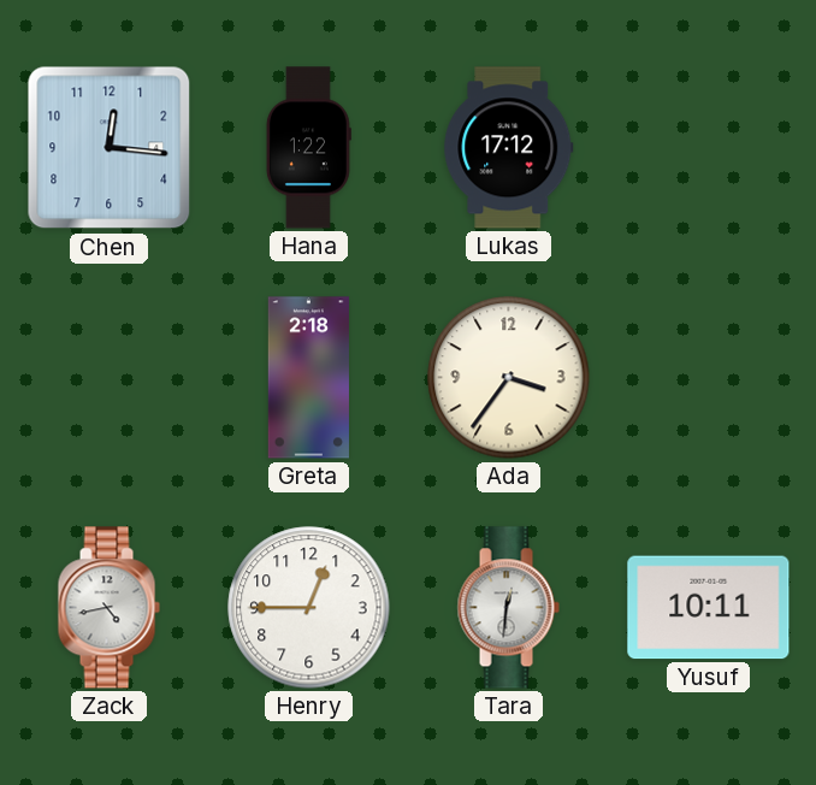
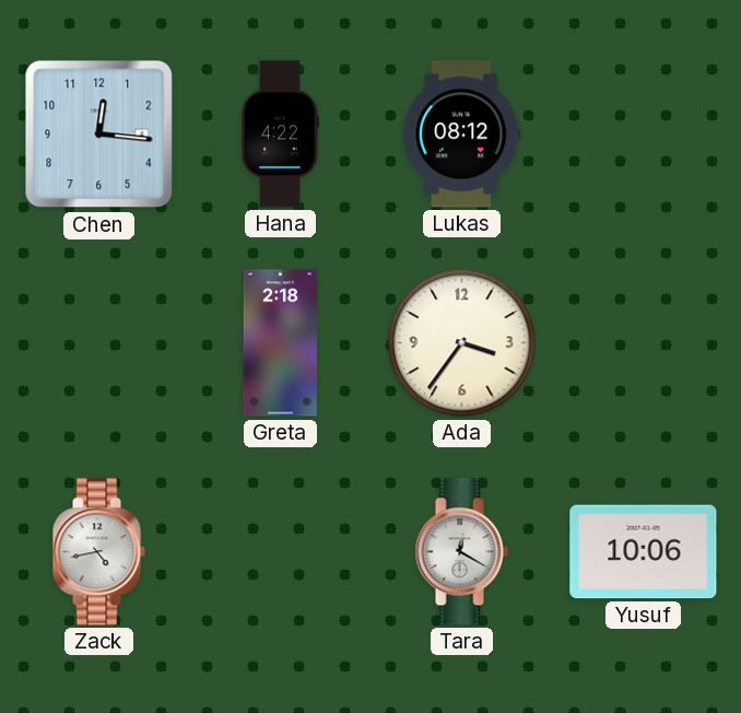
Hana: 1:22 -> 4:22 (280, 135)
Lukas: 17:12 -> 08:12 (462, 135)
Henry: 12:45 -> none (309, 608)
Tara: 12:31 -> 12:20 (461, 552)
Yusuf: 10:11 -> 10:06 (644, 552)
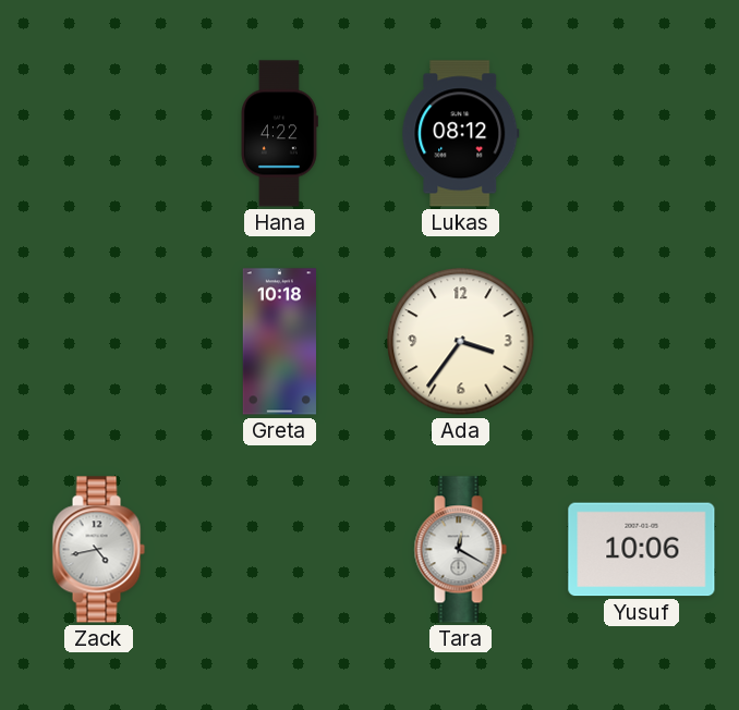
Chen: 12:16 -> none (99, 135)
Greta: 2:18 -> 10:18 (279, 342)
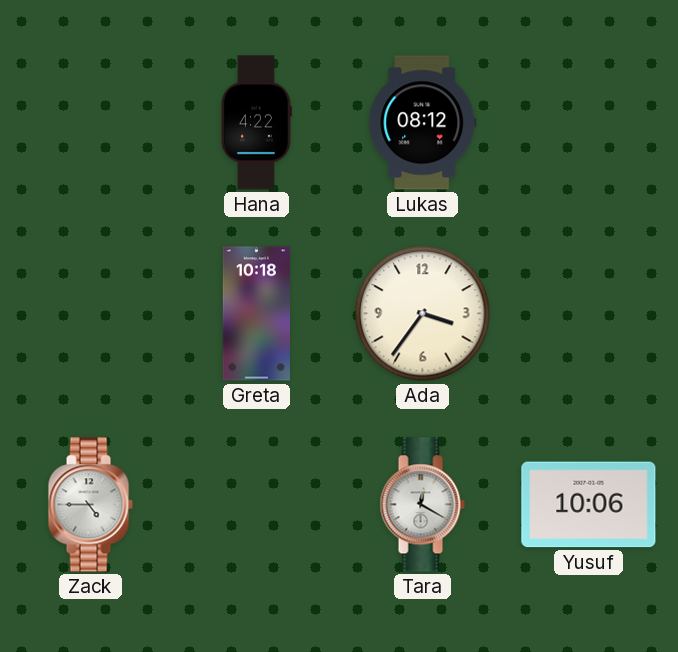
Zack: 4:43 -> 4:45 (90, 505)
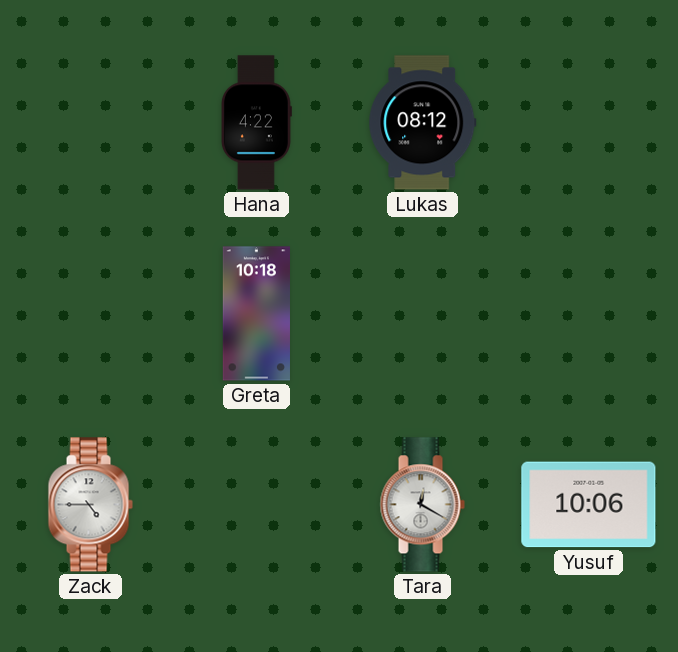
Ada: 3:36 -> none (423, 314)
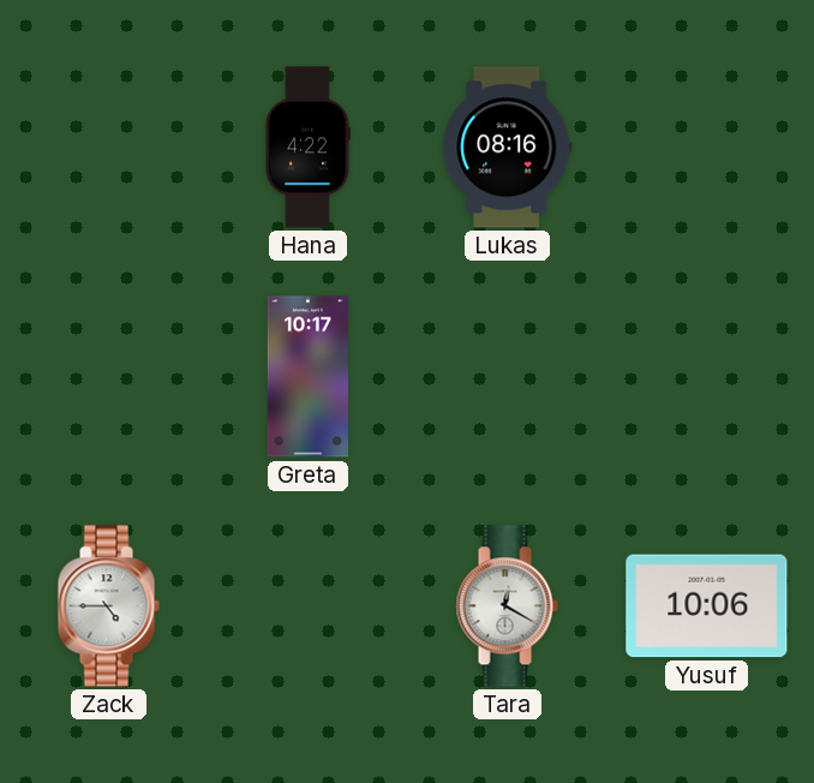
Lukas: 08:12 -> 08:16 (508, 148)
Greta: 10:18 -> 10:17 (307, 377)
